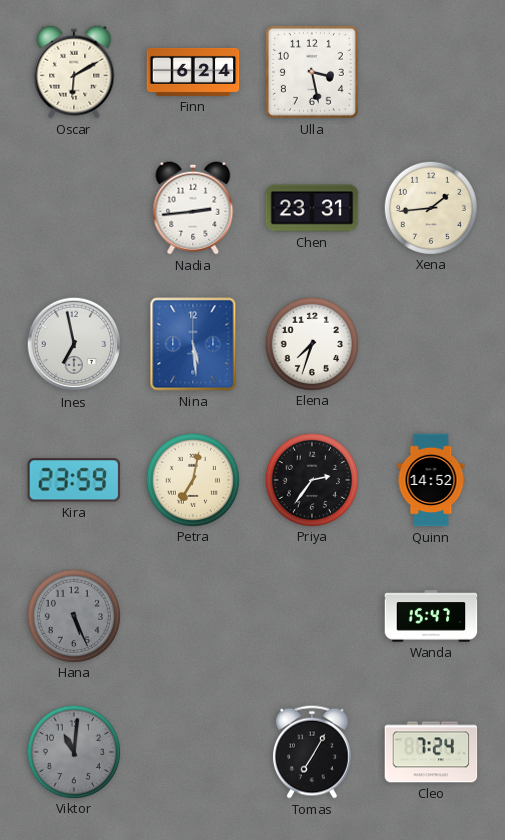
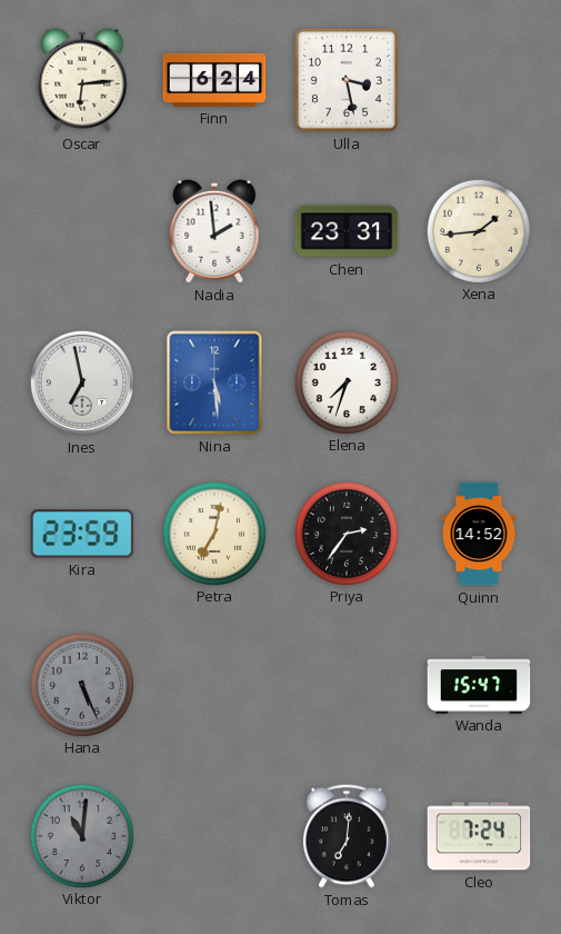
Oscar: 6:10 -> 6:14 (82, 80)
Nadia: 2:44 -> 1:59 (214, 231)
Tomas: 7:05 -> 7:01 (347, 836)
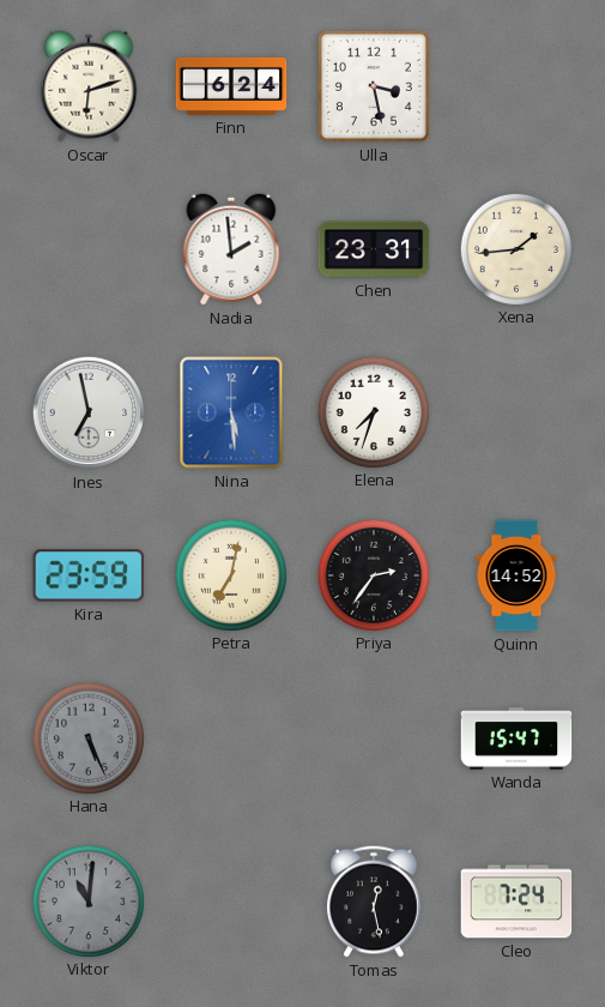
Oscar: 6:14 -> 6:12 (89, 86)
Tomas: 7:01 -> 12:28 (374, 902)
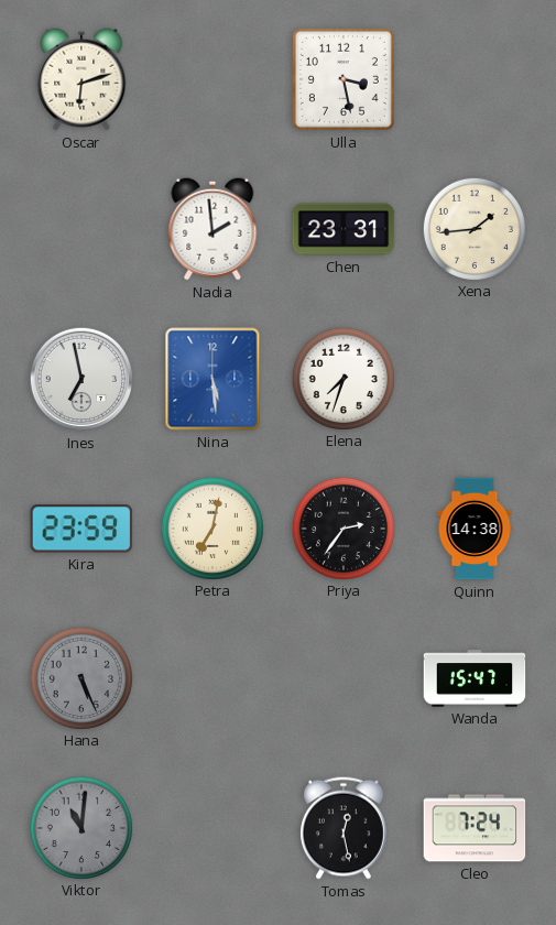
Finn: 6:24 -> none (231, 86)
Quinn: 14:52 -> 14:38 (475, 529)
